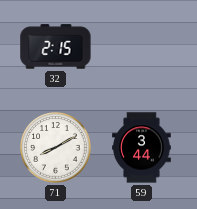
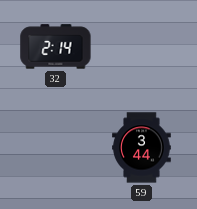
32: 2:15 -> 2:14 (56, 47)
71: 8:10 -> none (56, 148)
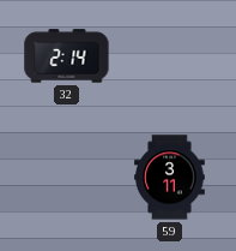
59: 3:44 -> 3:11 (170, 178)
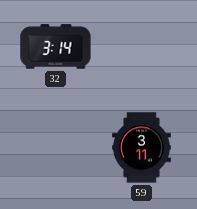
32: 2:14 -> 3:14 (56, 47)
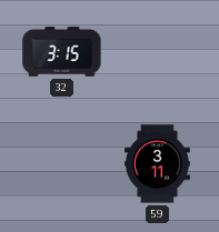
32: 3:14 -> 3:15 (62, 52)
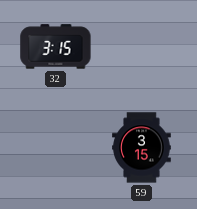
59: 3:11 -> 3:15 (142, 148)
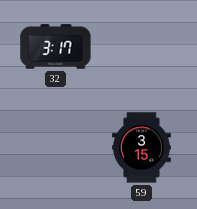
32: 3:15 -> 3:17 (56, 47)
